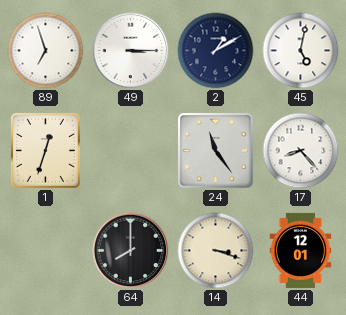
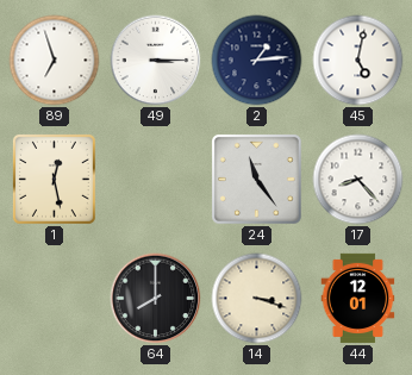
2: 1:10 -> 1:14 (257, 61)
1: 12:33 -> 12:28 (54, 179)
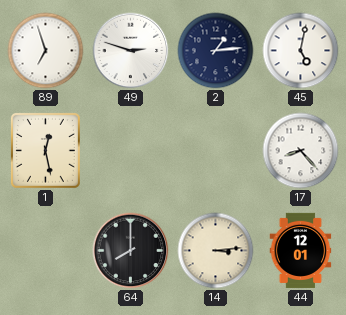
49: 3:15 -> 2:48 (131, 51)
24: 11:24 -> none (256, 179)
14: 3:18 -> 3:14 (216, 251)
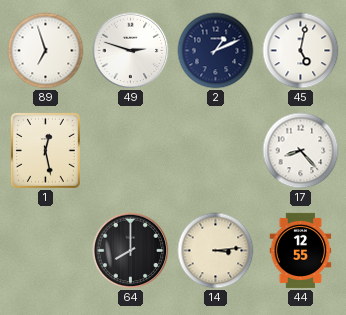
2: 1:14 -> 1:11 (216, 51)
44: 12:01 -> 12:55 (301, 250)
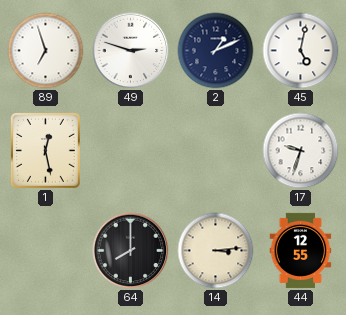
17: 8:23 -> 9:33 (301, 151)
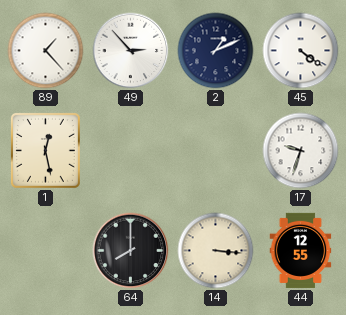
89: 6:57 -> 1:23 (46, 51)
49: 2:48 -> 2:53 (131, 51)
45: 5:02 -> 4:21 (301, 51)
14: 3:14 -> 3:16 (216, 251)
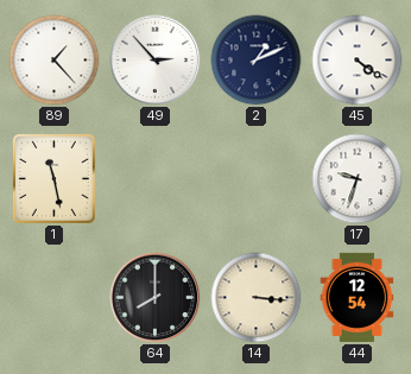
1: 12:28 -> 11:28 (53, 178)
44: 12:55 -> 12:54 (358, 297)
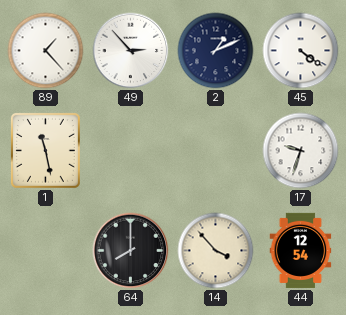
14: 3:16 -> 3:53 (216, 251)
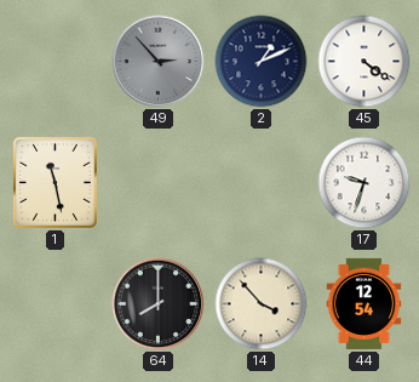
89: 1:23 -> none (46, 51)
49 dial: white -> grey (159, 62)
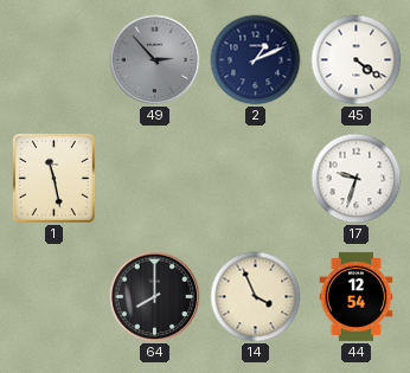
14: 3:53 -> 3:56 (256, 297)
